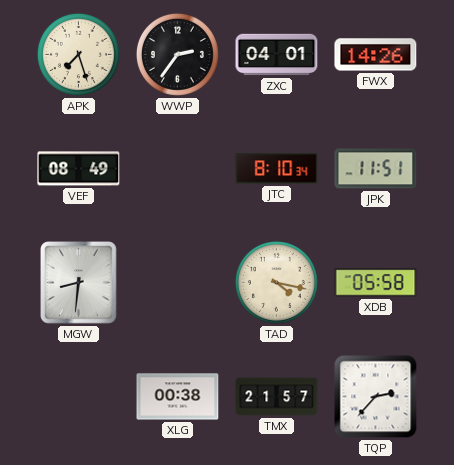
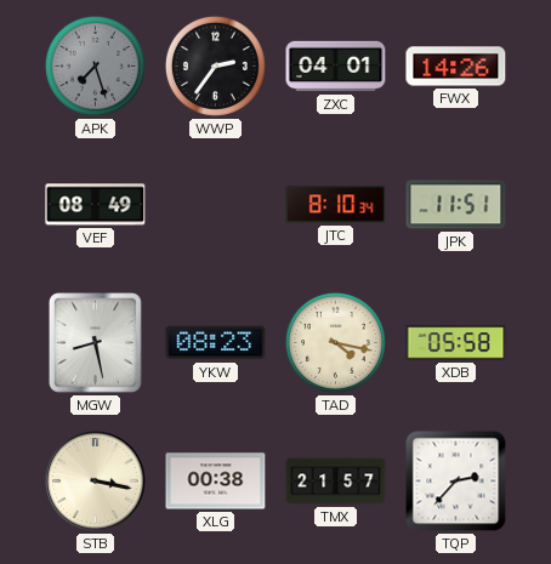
APK dial: cream -> grey (95, 65)
MGW: 8:31 -> 8:28 (96, 343)
YKW: none -> 08:23 (216, 343)
STB: none -> 3:17 (96, 482)
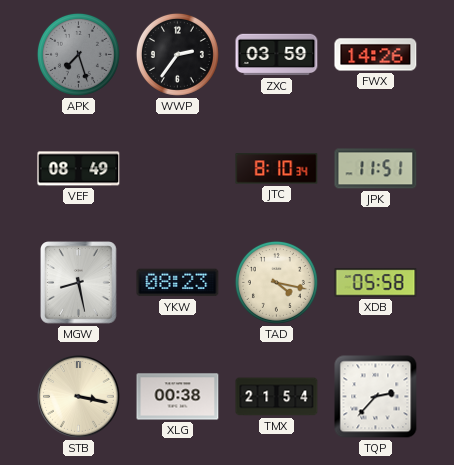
ZXC: 04:01 -> 03:59 (277, 55)
TMX: 21:57 -> 21:54 (277, 397)
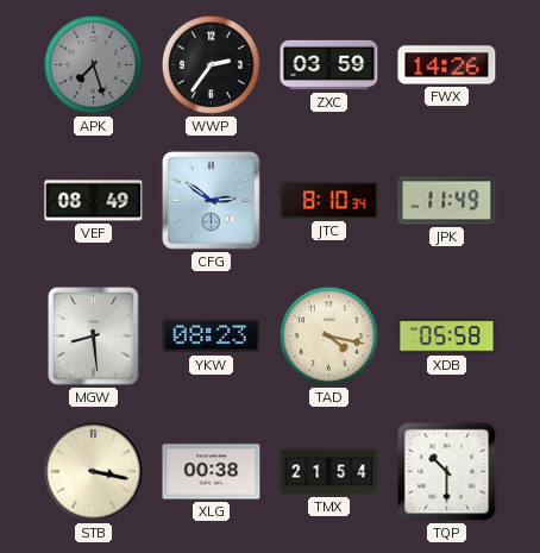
CFG: none -> 2:51 (211, 200)
JPK: 11:51 -> 11:49 (447, 201)
MGW: 8:28 -> 8:29 (94, 337)
TQP: 2:37 -> 10:30 (447, 472)
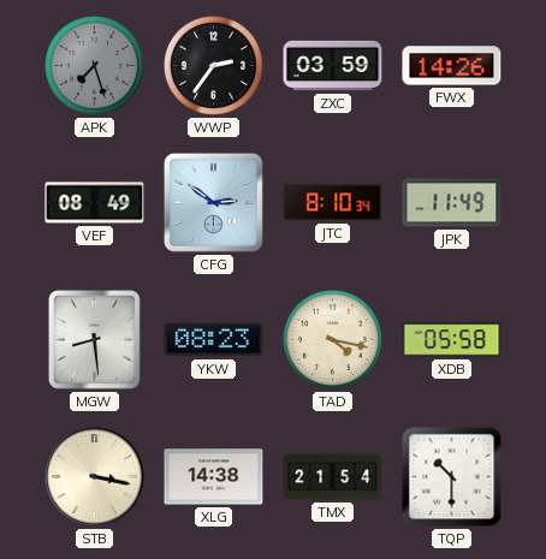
XLG: 00:38 -> 14:38 (214, 477)
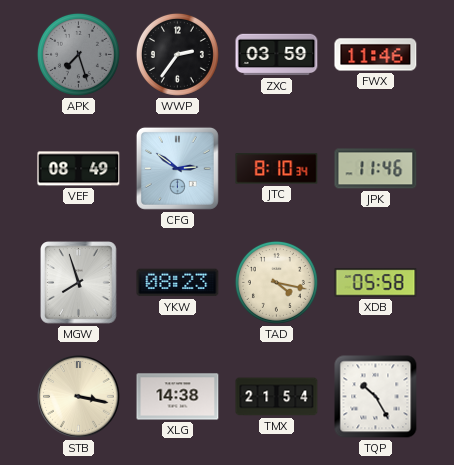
FWX: 14:26 -> 11:46 (376, 55)
JPK: 11:49 -> 11:46 (376, 169)
MGW: 8:29 -> 7:57 (79, 283)
TQP: 10:30 -> 10:25 (376, 397)
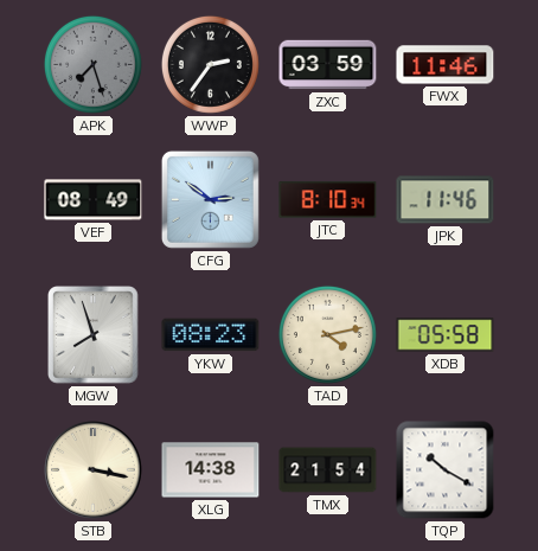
TAD: 4:17 -> 4:13 (327, 334)
TQP: 10:25 -> 10:20 (446, 470)
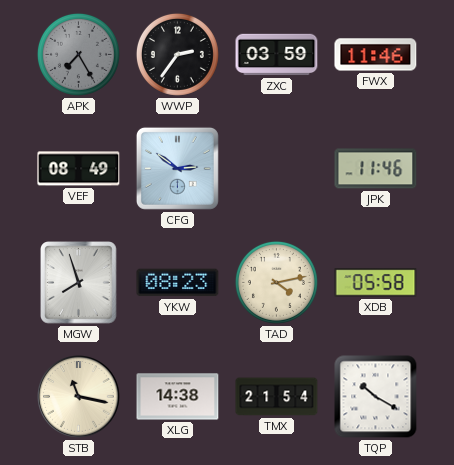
APK: 7:27 -> 7:25 (78, 54)
JTC: 8:10 -> none (328, 200)
STB: 3:17 -> 11:17 (79, 397)
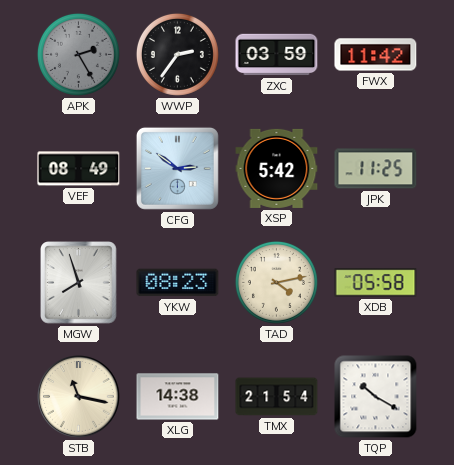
APK: 7:25 -> 2:25 (78, 54)
FWX: 11:46 -> 11:42 (376, 55)
XSP: none -> 5:42 (277, 168)
JPK: 11:46 -> 11:25 (376, 169)
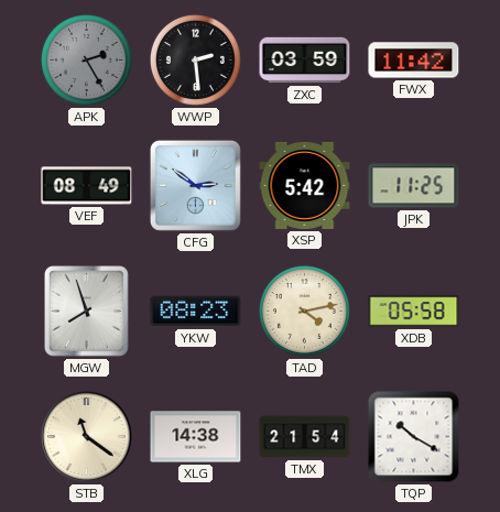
WWP: 2:36 -> 2:29 (195, 59)
STB: 11:17 -> 11:21 (87, 437)
